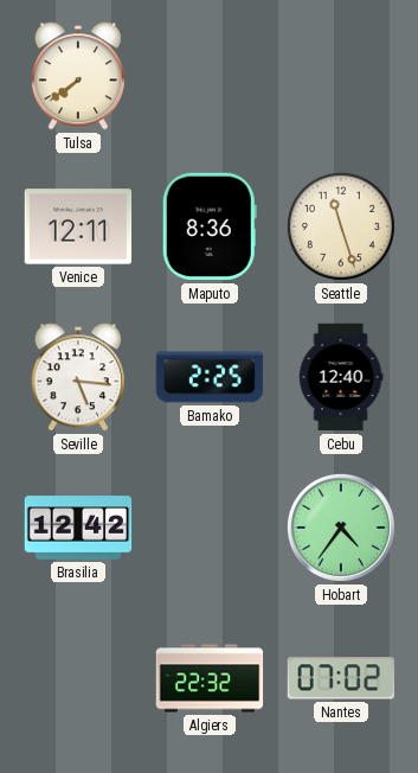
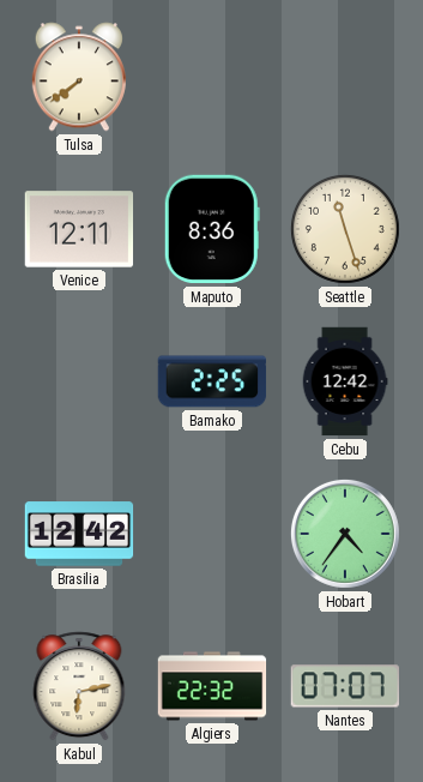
Seville: 5:16 -> none (78, 377)
Cebu: 12:40 -> 12:42 (345, 381)
Kabul: none -> 6:13 (79, 686)
Nantes: 07:02 -> 07:07 (344, 686)
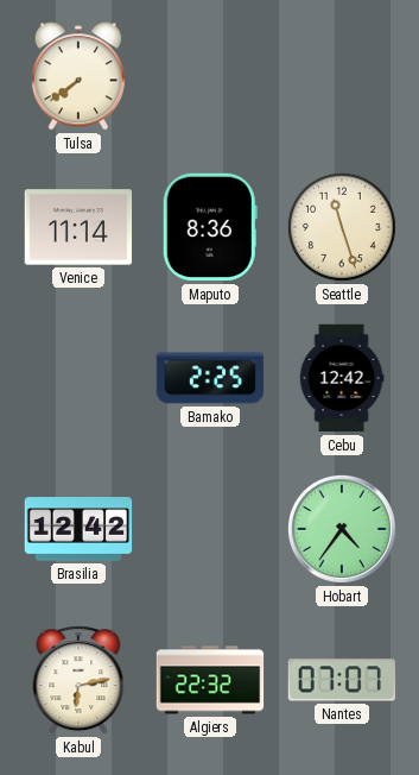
Venice: 12:11 -> 11:14 (78, 227)
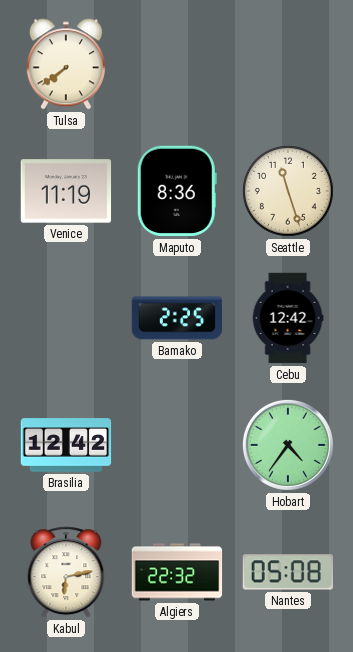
Venice: 11:14 -> 11:19 (66, 191)
Nantes: 07:07 -> 05:08 (287, 572)
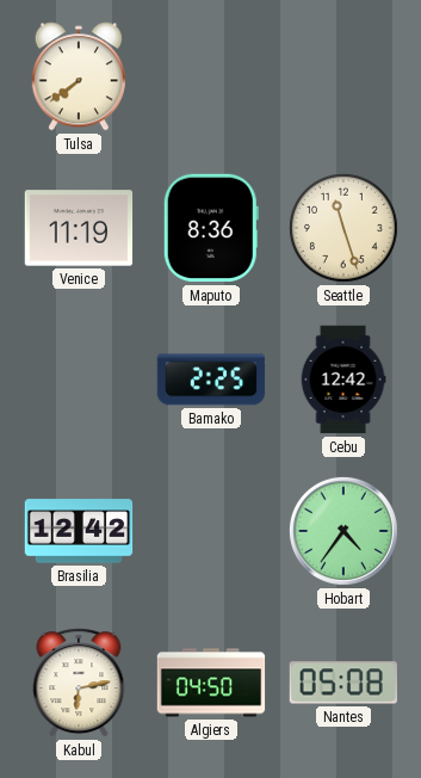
Algiers: 22:32 -> 04:50 (211, 683)
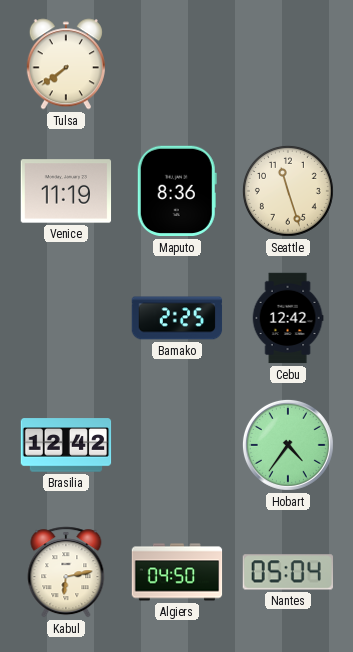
Nantes: 05:08 -> 05:04 (287, 572)
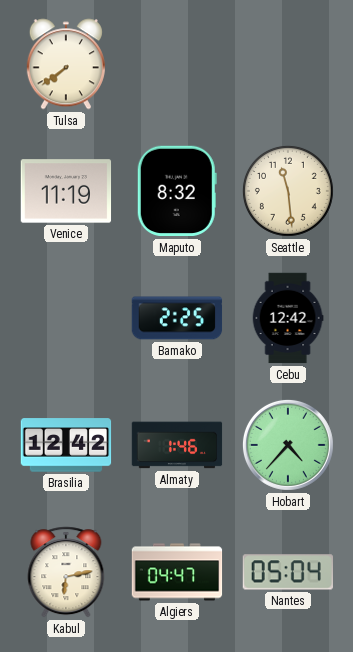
Maputo: 8:36 -> 8:32 (177, 191)
Seattle: 11:27 -> 11:29 (288, 191)
Almaty: none -> 1:46 (177, 445)
Hobart: 4:36 -> 4:37 (288, 445)
Algiers: 04:50 -> 04:47 (177, 572)
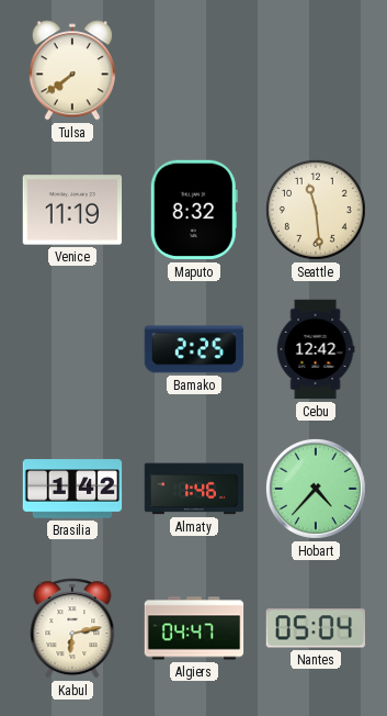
Brasilia: 12:42 -> 1:42 (72, 489)
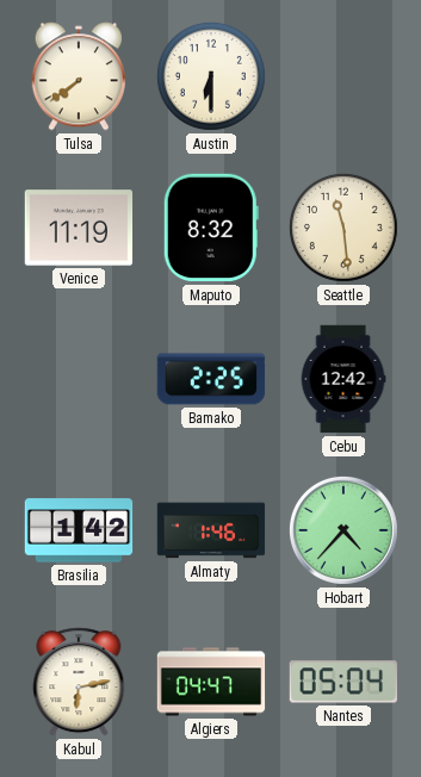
Austin: none -> 6:30 (211, 76)
